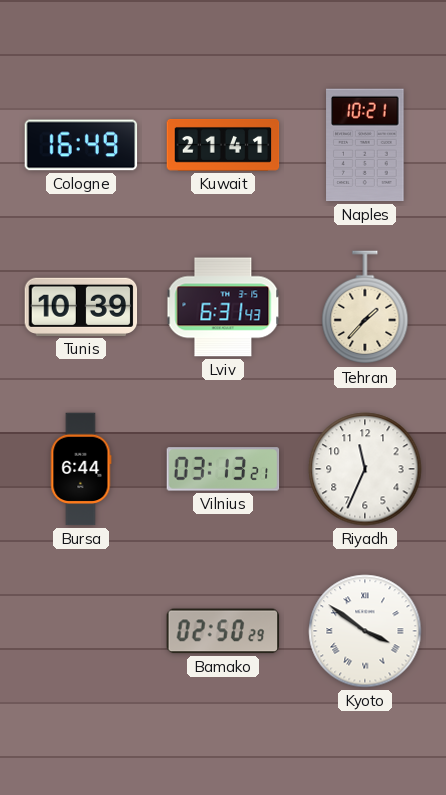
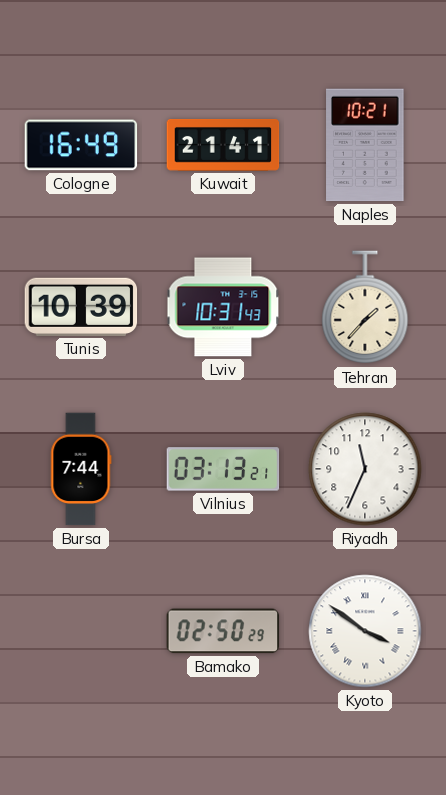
Lviv: 6:31 -> 10:31 (223, 307)
Bursa: 6:44 -> 7:44 (81, 469)
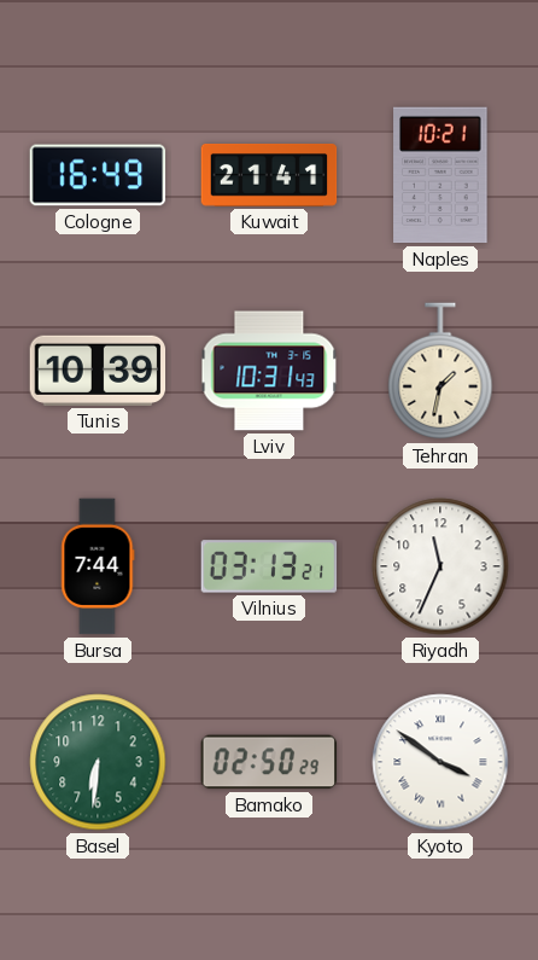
Tehran: 1:37 -> 1:32 (440, 372)
Basel: none -> 6:31 (98, 762)
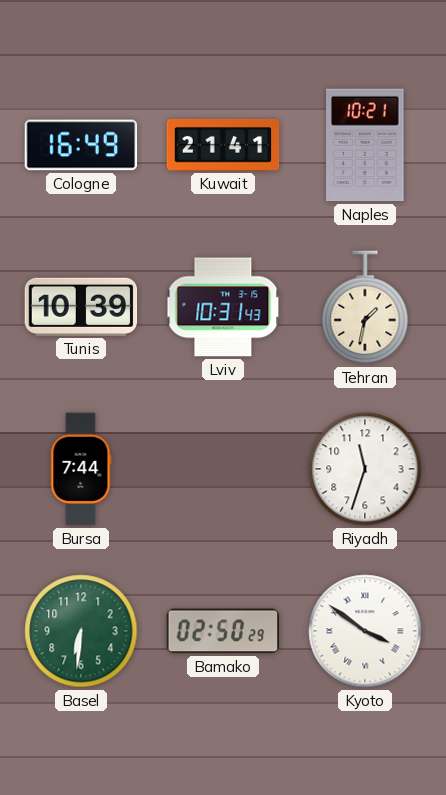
Vilnius: 03:13 -> none (269, 566)
Riyadh: 11:34 -> 11:33 (365, 469)
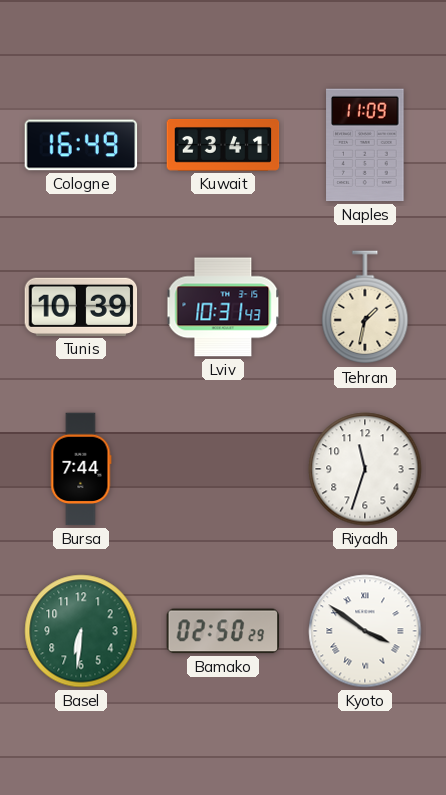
Kuwait: 21:41 -> 23:41 (223, 146)
Naples: 10:21 -> 11:09 (365, 145)
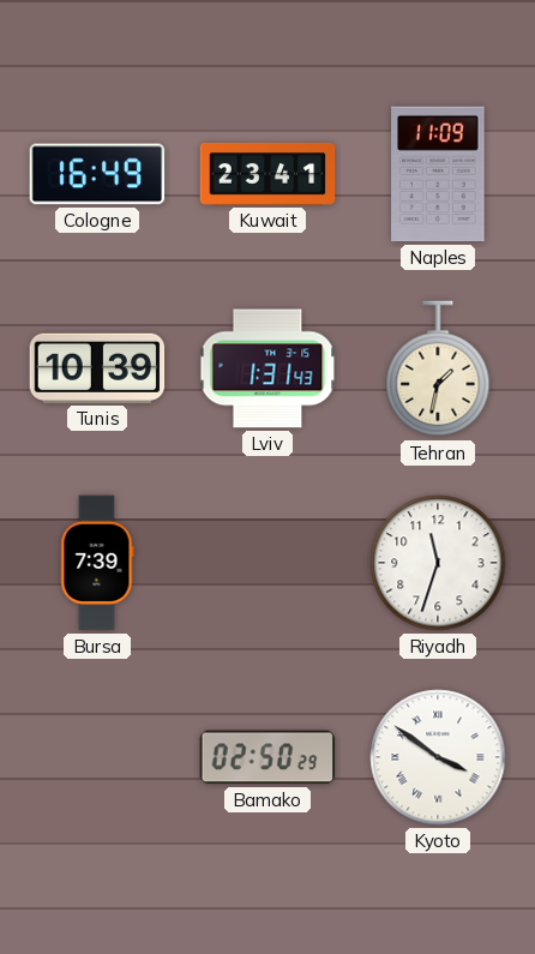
Lviv: 10:31 -> 1:31 (267, 368)
Bursa: 7:44 -> 7:39 (97, 563)
Basel: 6:31 -> none (81, 631)
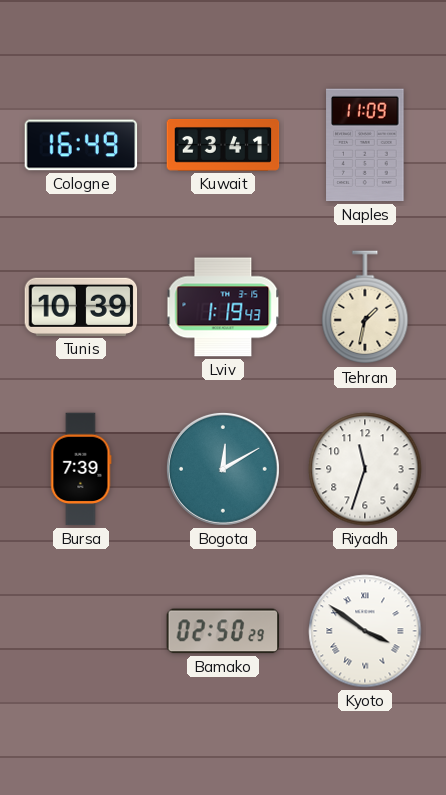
Lviv: 1:31 -> 1:19 (223, 307)
Bogota: none -> 12:10 (223, 469)
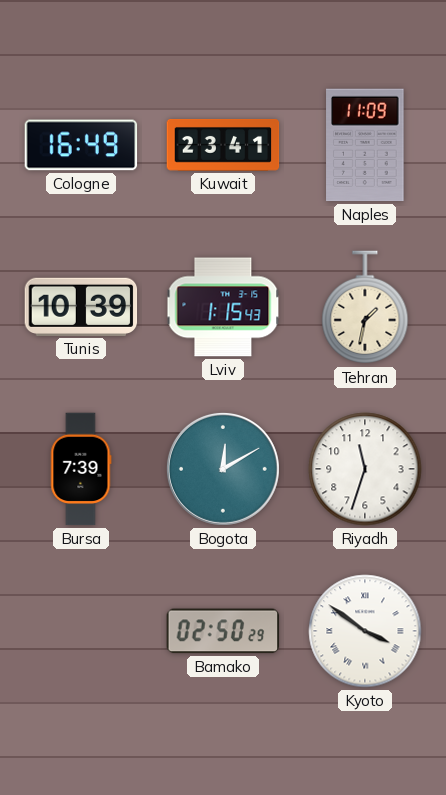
Lviv: 1:19 -> 1:15 (223, 307)
